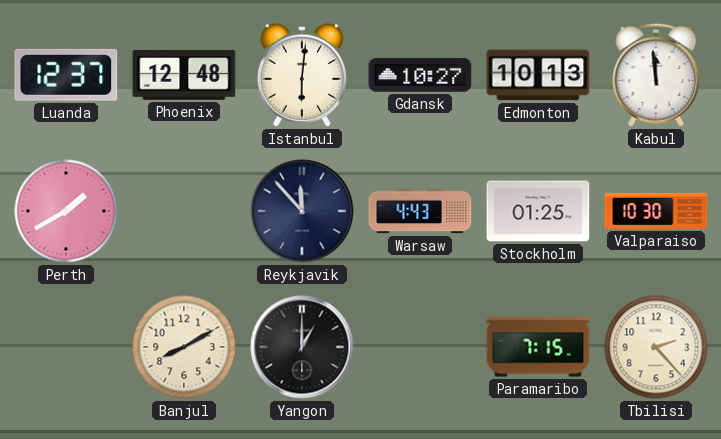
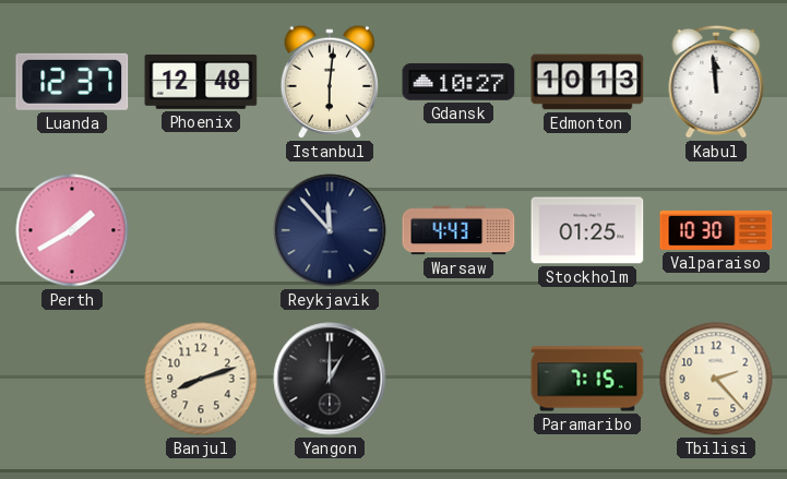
Banjul: 8:10 -> 8:12 (201, 379)
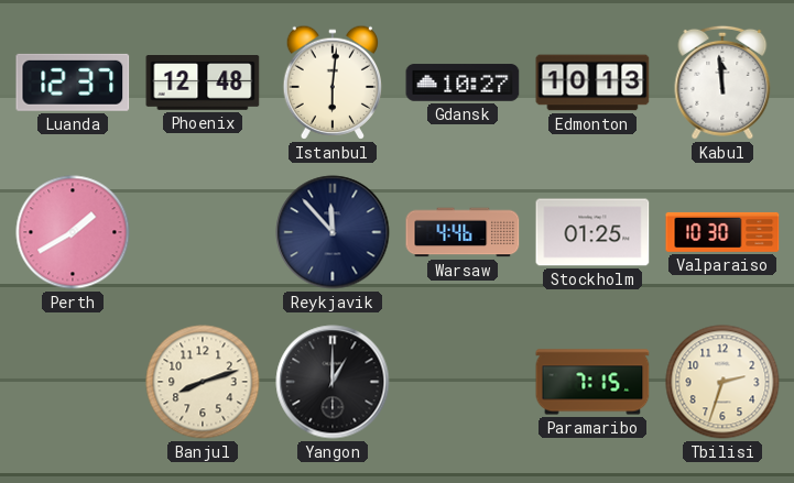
Warsaw: 4:43 -> 4:46 (463, 232)
Tbilisi: 2:23 -> 2:33 (722, 382)
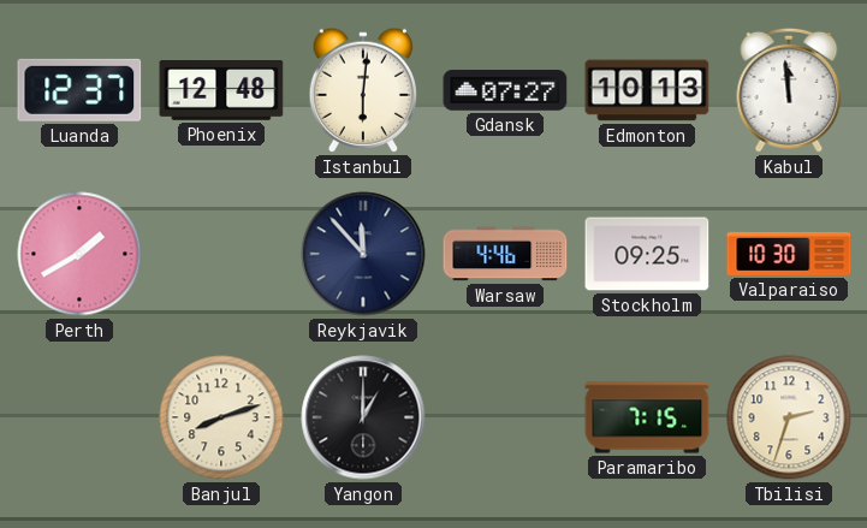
Gdansk: 10:27 -> 07:27 (505, 90)
Stockholm: 01:25 -> 09:25 (647, 254)
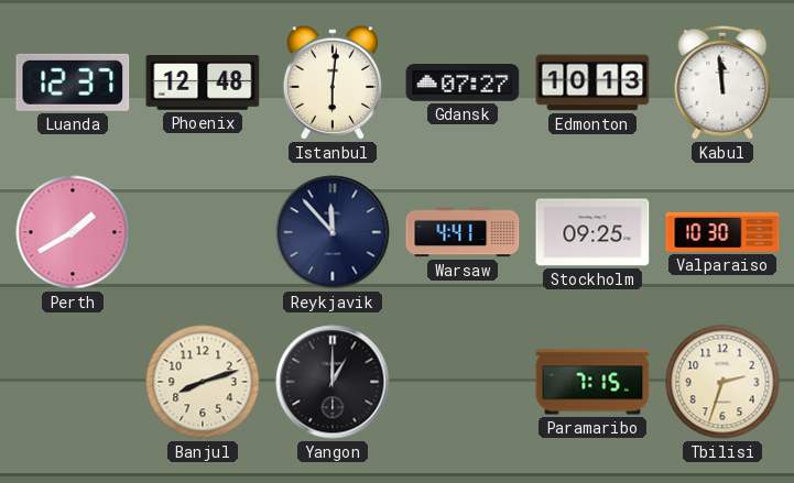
Warsaw: 4:46 -> 4:41 (463, 232)
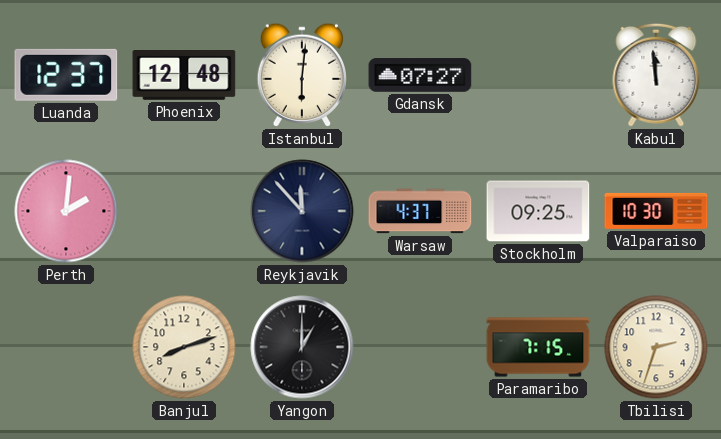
Edmonton: 10:13 -> none (592, 83)
Perth: 1:40 -> 2:01 (66, 211)
Warsaw: 4:41 -> 4:37 (420, 211)
